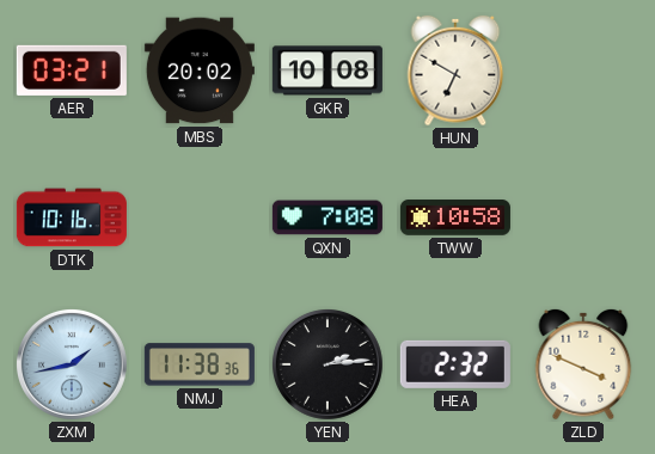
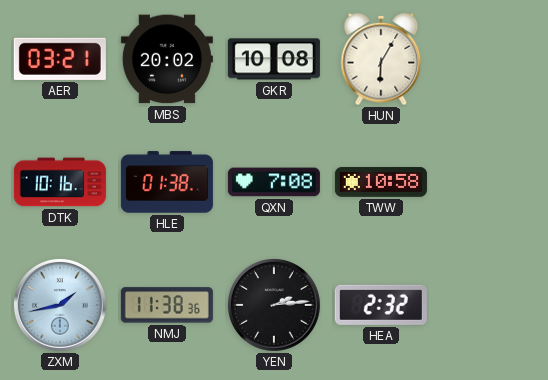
HUN: 6:50 -> 6:05 (381, 59)
HLE: none -> 01:38 (167, 182)
ZLD: 3:49 -> none (583, 364)
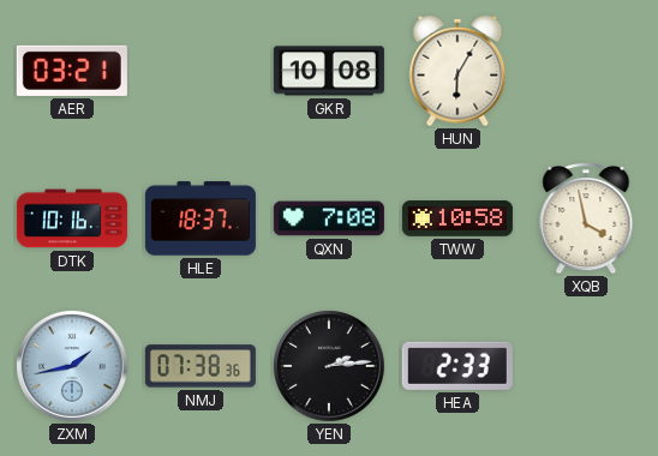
MBS: 20:02 -> none (167, 59)
HLE: 01:38 -> 18:37 (201, 218)
XQB: none -> 3:58 (586, 220)
NMJ: 11:38 -> 07:38 (201, 366)
HEA: 2:32 -> 2:33 (457, 366)
